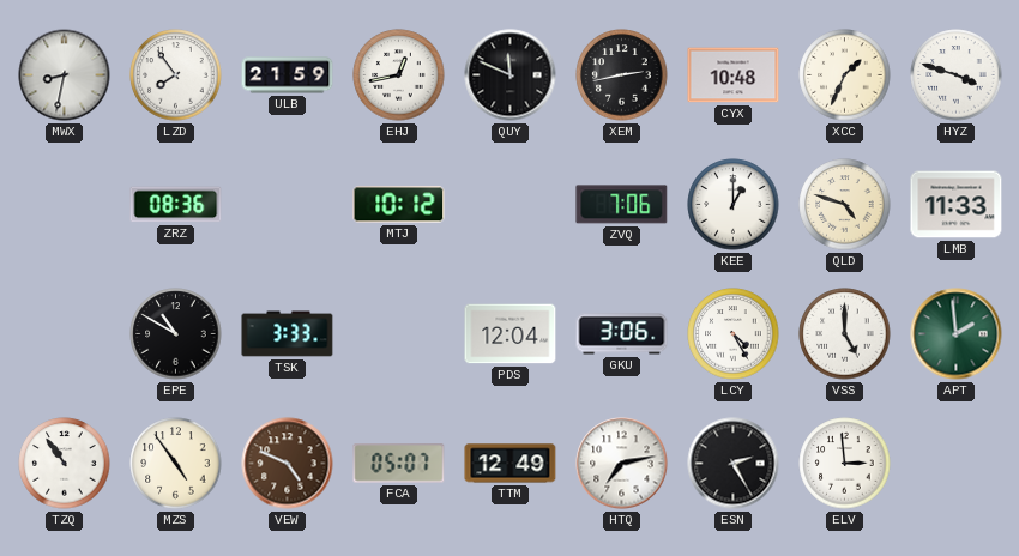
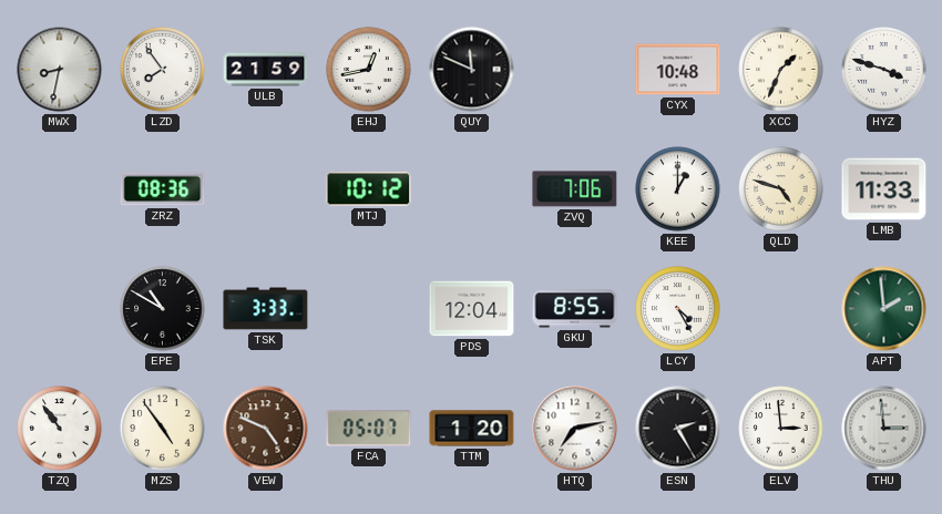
XEM: 2:43 -> none (622, 75)
GKU: 3:06 -> 8:55 (575, 309)
VSS: 5:00 -> none (845, 334)
TTM: 12:49 -> 1:20 (472, 429)
THU: none -> 2:59 (884, 429)
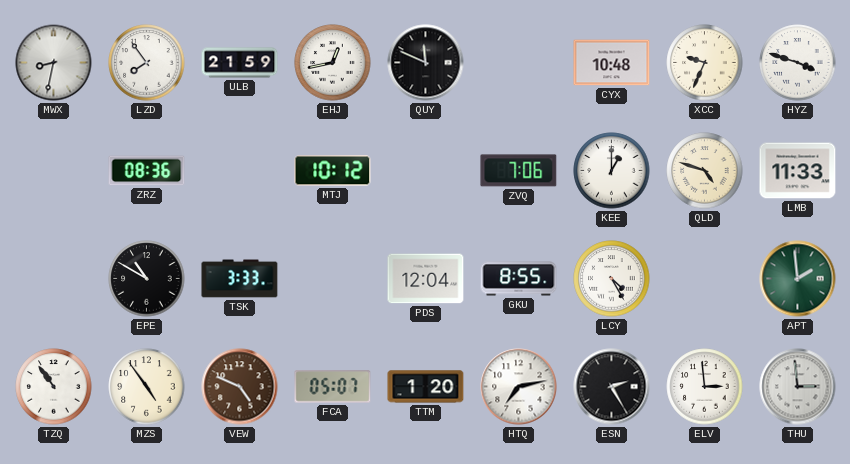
XCC: 1:34 -> 9:34 (705, 63)
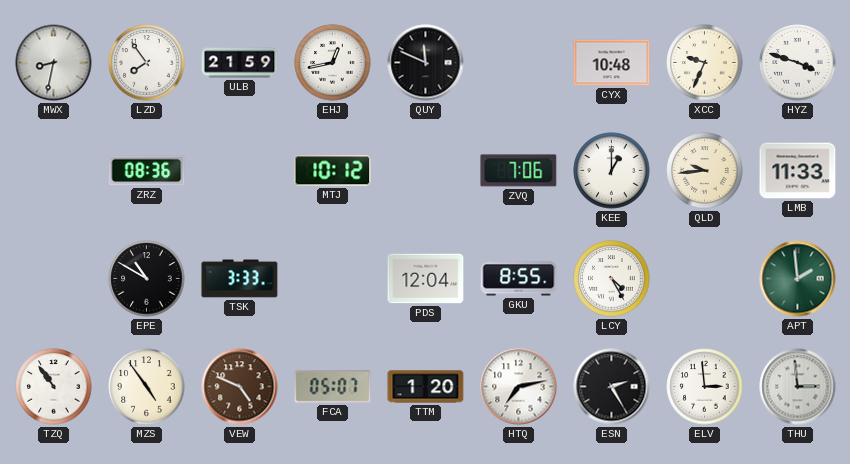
QLD: 4:48 -> 9:44 (705, 171)
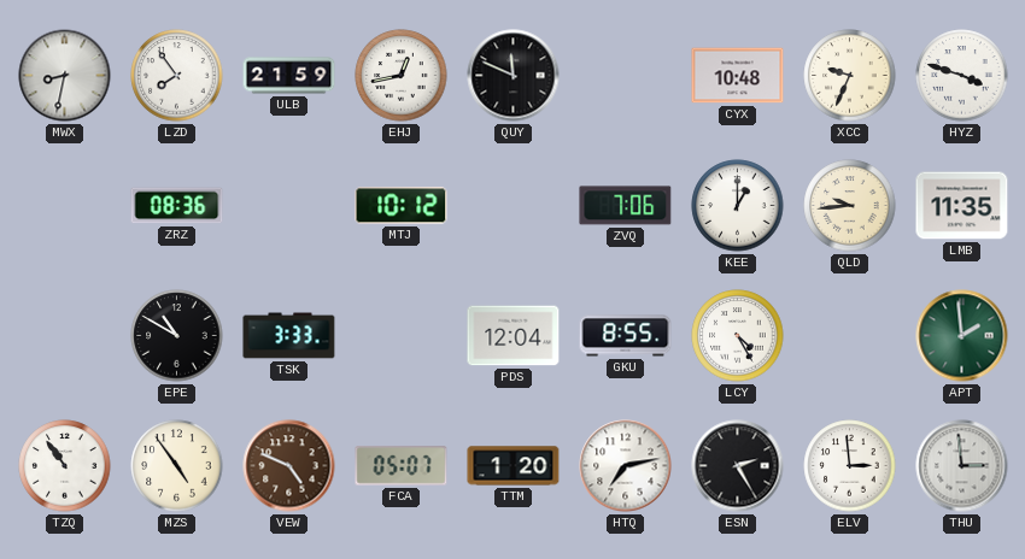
LMB: 11:33 -> 11:35 (962, 206)
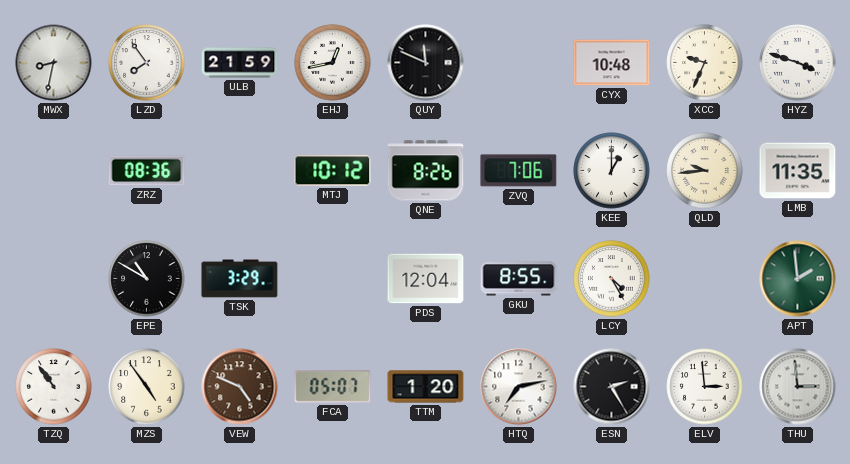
QNE: none -> 8:26 (426, 171)
TSK: 3:33 -> 3:29 (240, 279)
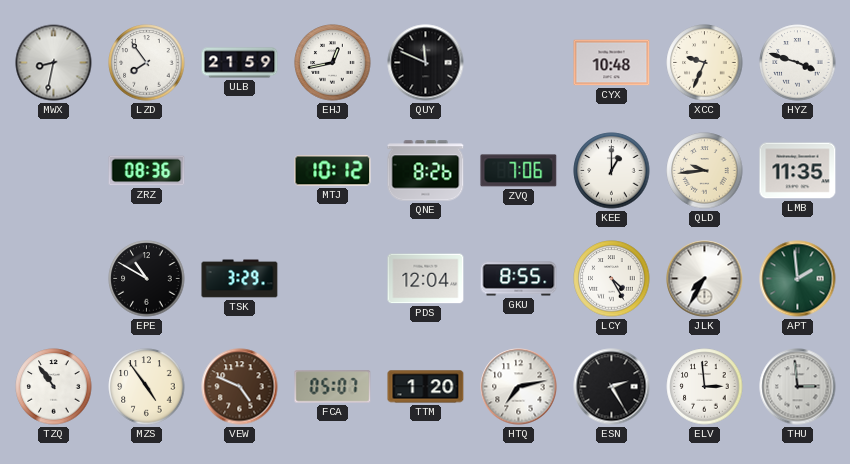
JLK: none -> 7:35 (705, 279)
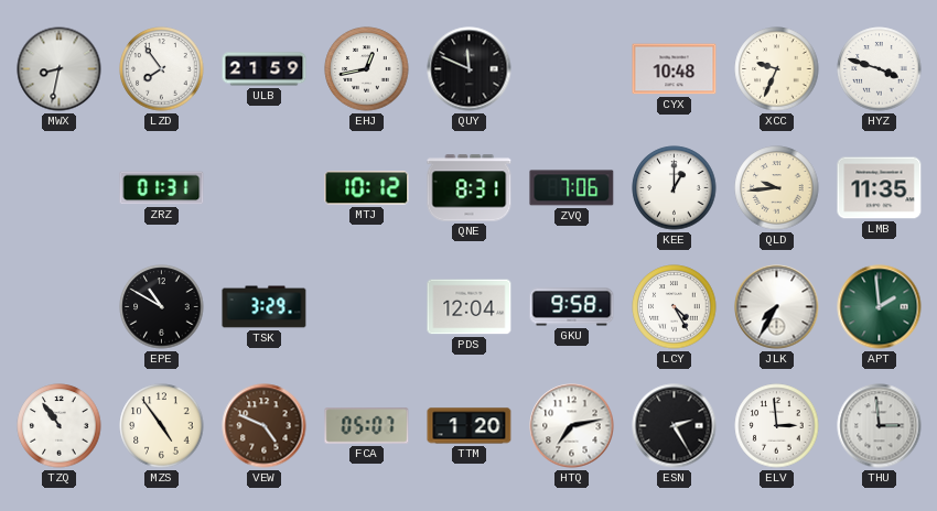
ZRZ: 08:36 -> 01:31 (162, 188)
QNE: 8:26 -> 8:31 (470, 188)
GKU: 8:55 -> 9:58 (572, 307)
